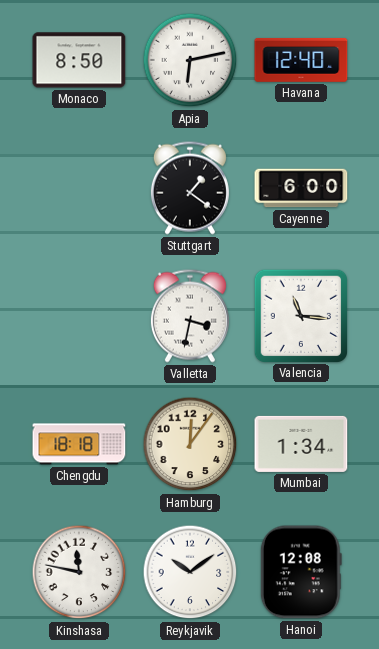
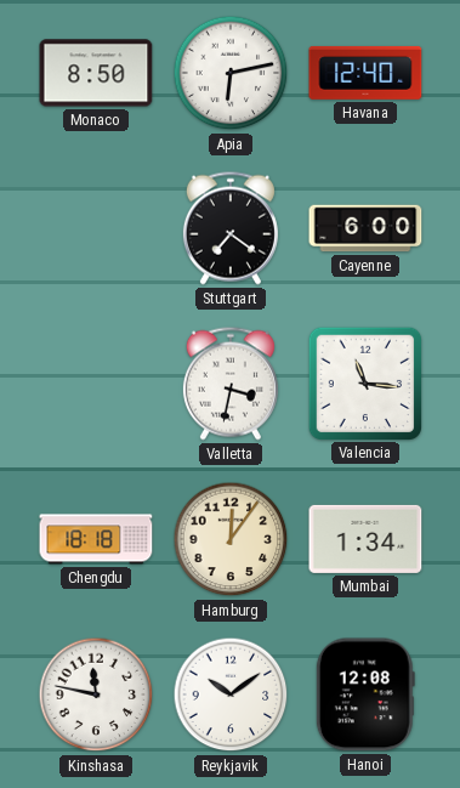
Stuttgart: 1:21 -> 7:21 (231, 228)
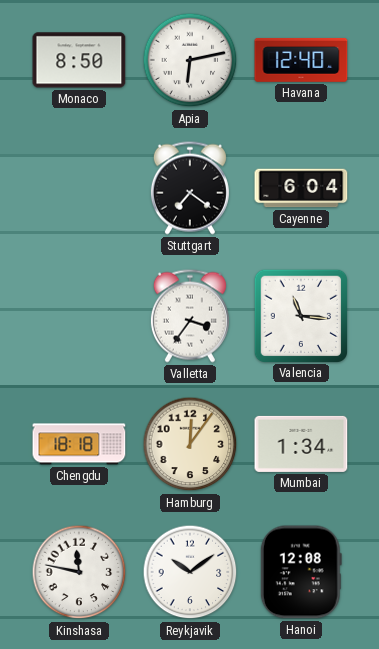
Cayenne: 6:00 -> 6:04 (301, 188)
Valletta: 3:32 -> 3:36 (190, 316)
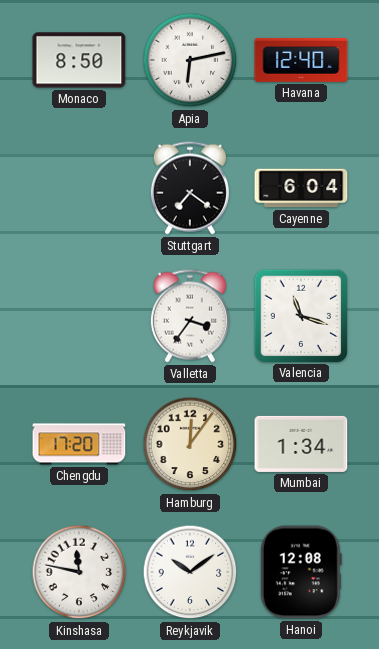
Valencia: 11:16 -> 11:18 (300, 315)
Chengdu: 18:18 -> 17:20 (79, 444)
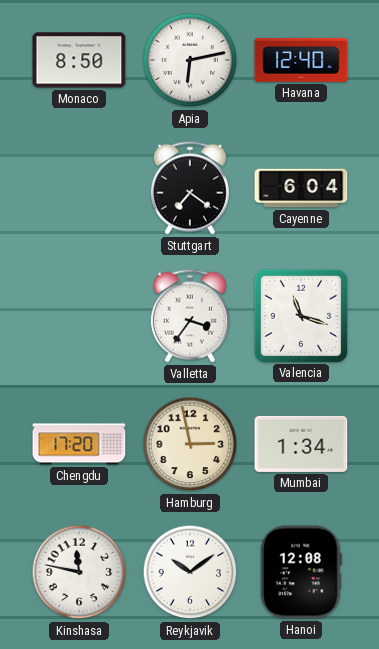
Hamburg: 12:06 -> 2:58 (190, 444)
